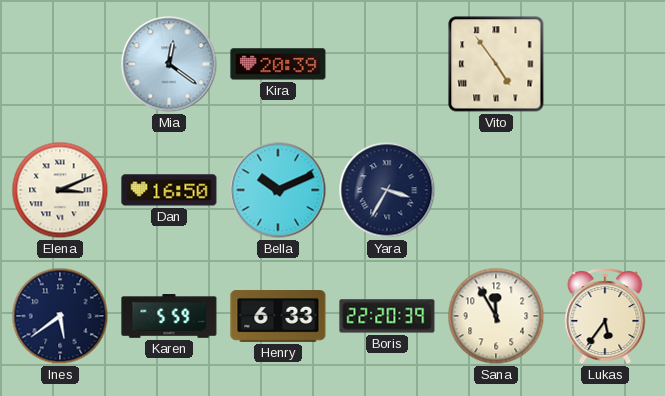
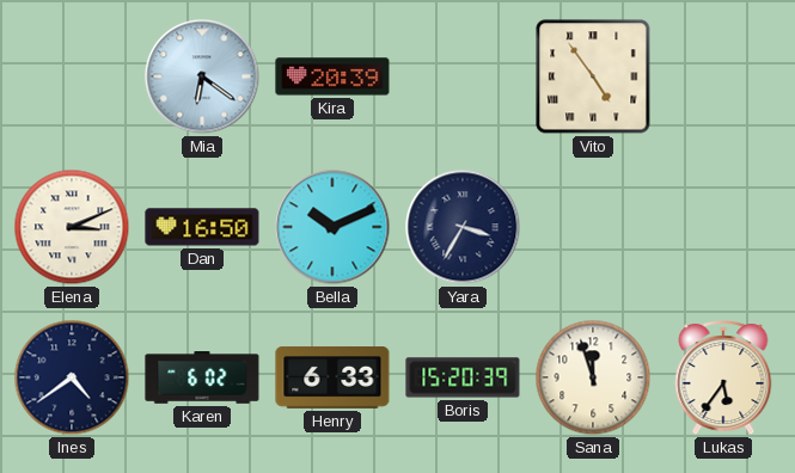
Mia: 12:21 -> 6:21 (202, 76)
Ines: 5:39 -> 4:39 (72, 377)
Karen: 5:59 -> 6:02 (202, 377)
Boris: 22:20 -> 15:20 (463, 377)
Sana: 11:55 -> 11:57 (593, 377)
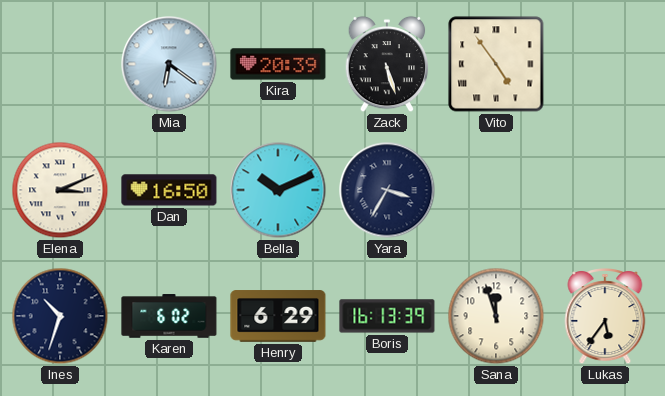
Zack: none -> 5:27 (387, 64)
Ines: 4:39 -> 10:33 (60, 316)
Henry: 6:33 -> 6:29 (278, 316)
Boris: 15:20 -> 16:13 (387, 316)
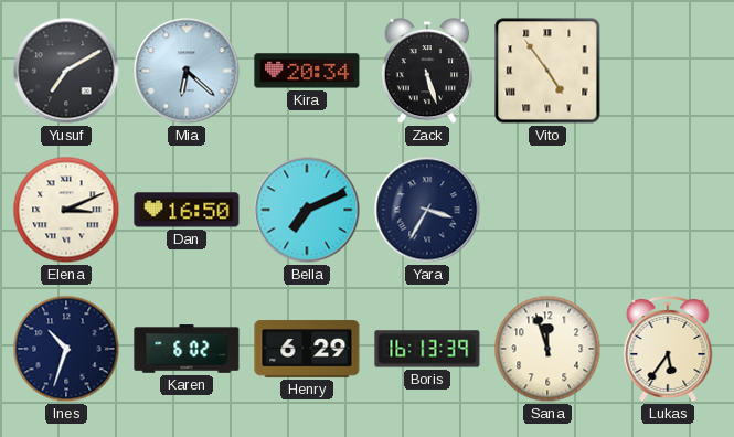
Yusuf: none -> 7:10 (66, 71)
Mia: 6:21 -> 6:22 (187, 71)
Kira: 20:39 -> 20:34 (307, 71)
Bella: 10:11 -> 7:11 (307, 210)
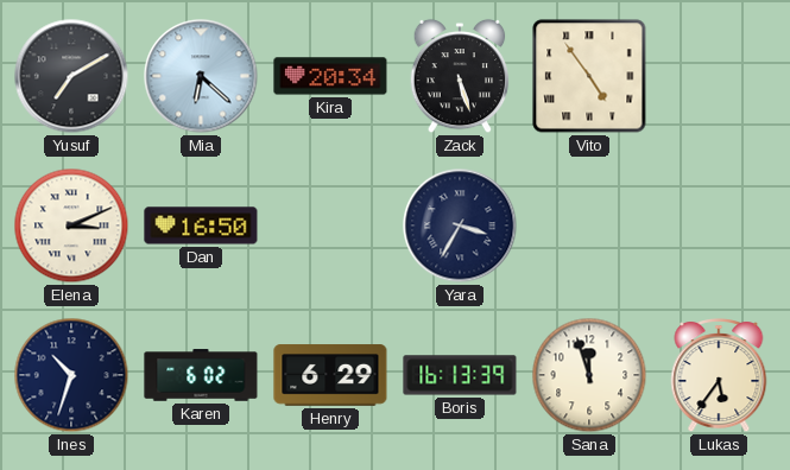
Bella: 7:11 -> none (307, 210)
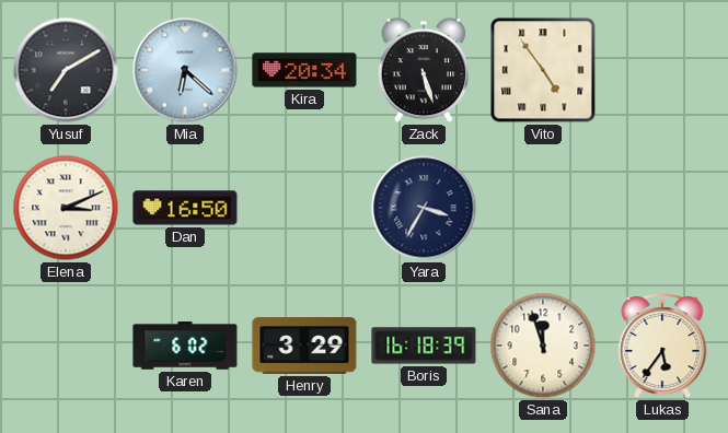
Ines: 10:33 -> none (71, 375)
Henry: 6:29 -> 3:29 (304, 346)
Boris: 16:13 -> 16:18 (424, 346)
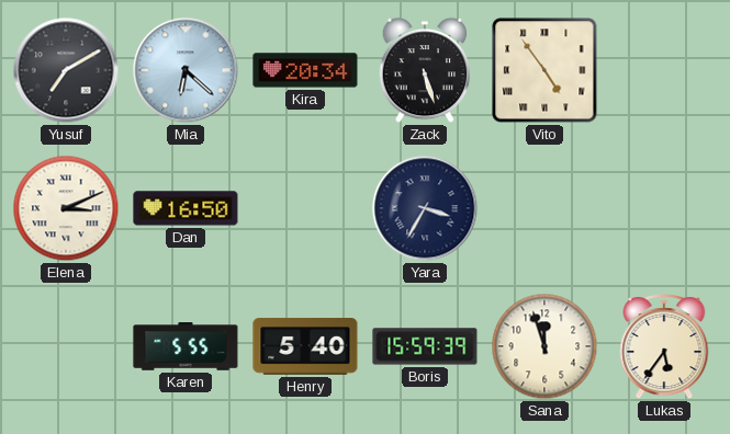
Karen: 6:02 -> 5:55 (186, 346)
Henry: 3:29 -> 5:40 (305, 346)
Boris: 16:18 -> 15:59 (425, 346)
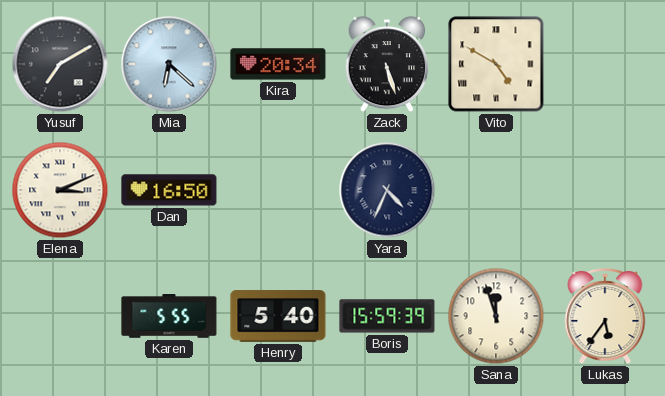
Vito: 4:54 -> 4:50 (496, 64)
Yara: 3:35 -> 4:34 (387, 190)
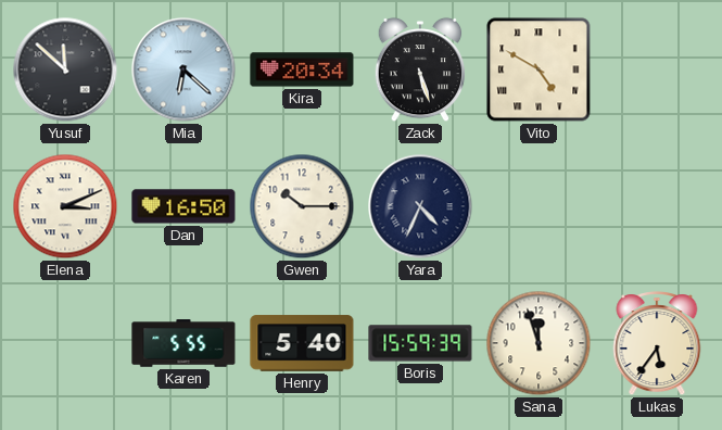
Yusuf: 7:10 -> 11:52 (65, 69)
Gwen: none -> 10:15 (302, 206)
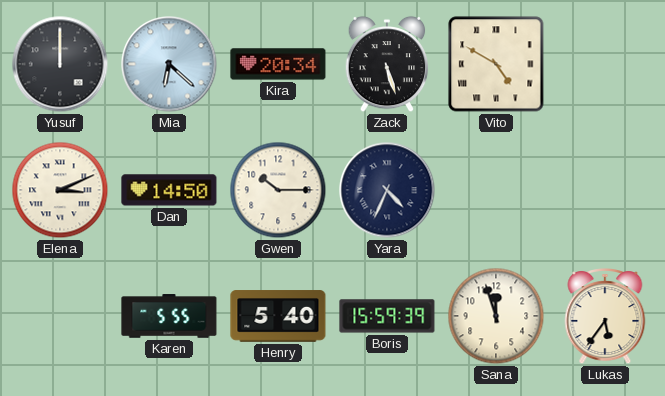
Yusuf: 11:52 -> 12:00 (60, 64)
Dan: 16:50 -> 14:50 (169, 190)
